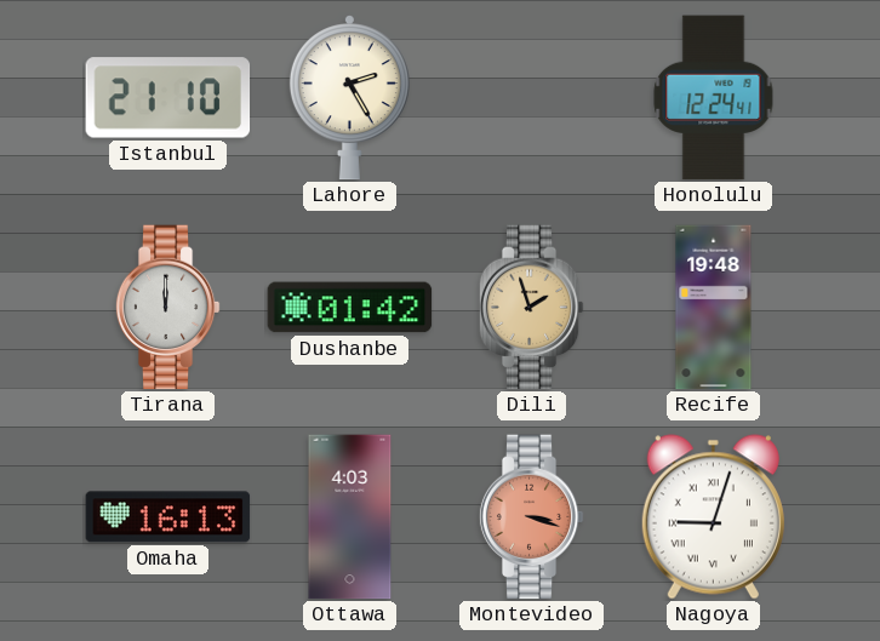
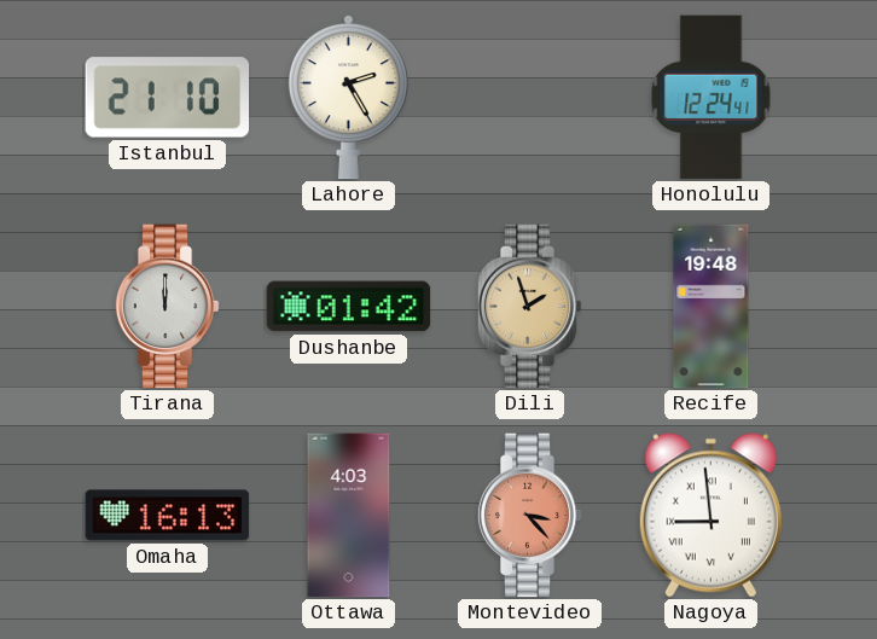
Montevideo: 3:18 -> 3:23 (529, 516)
Nagoya: 9:03 -> 8:59 (710, 516)
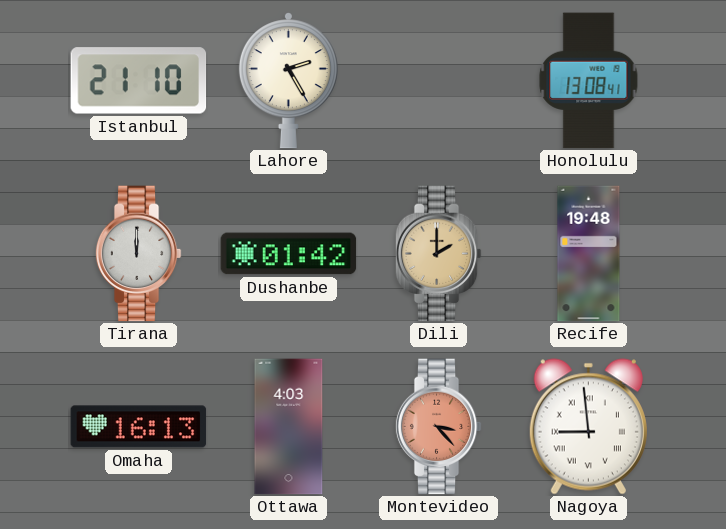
Honolulu: 12:24 -> 13:08 (589, 81)
Dili: 1:57 -> 2:00 (438, 254)
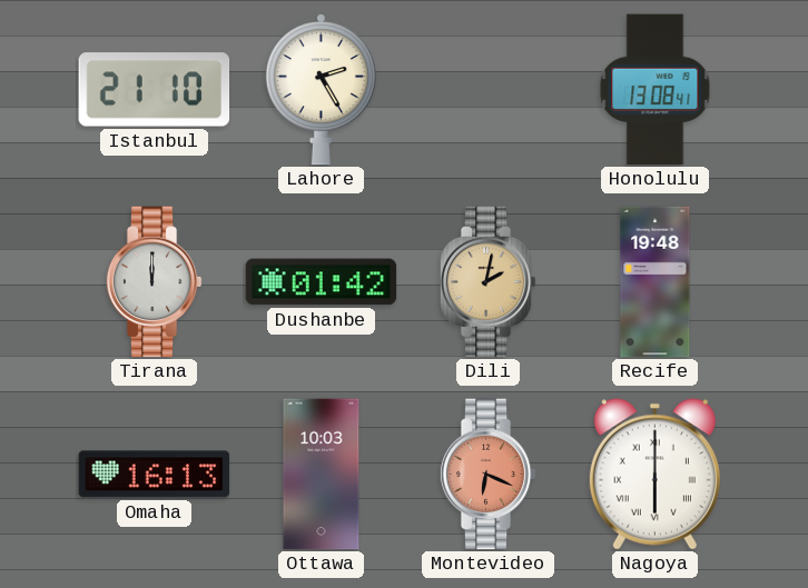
Dili: 2:00 -> 2:02 (487, 282)
Ottawa: 4:03 -> 10:03 (322, 475)
Montevideo: 3:23 -> 6:19 (487, 475)
Nagoya: 8:59 -> 6:00 (654, 475)
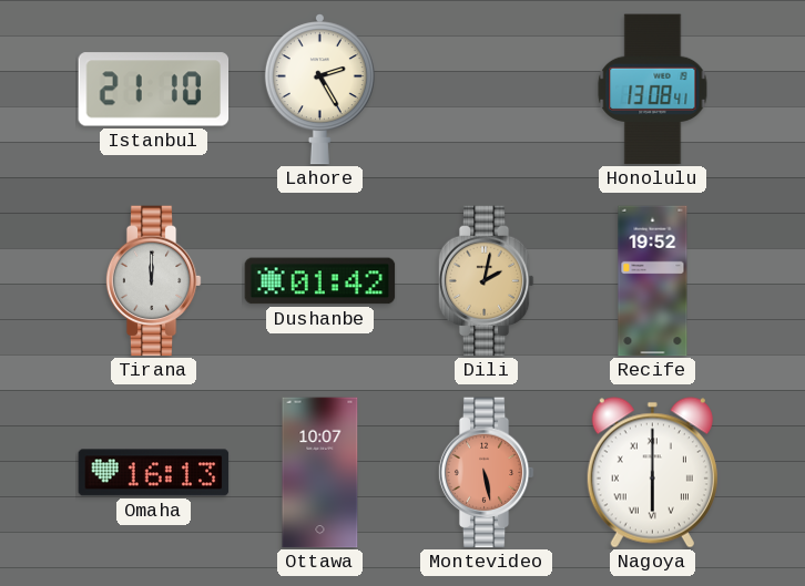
Recife: 19:48 -> 19:52 (653, 281)
Ottawa: 10:03 -> 10:07 (320, 473)
Montevideo: 6:19 -> 5:28 (486, 473)
